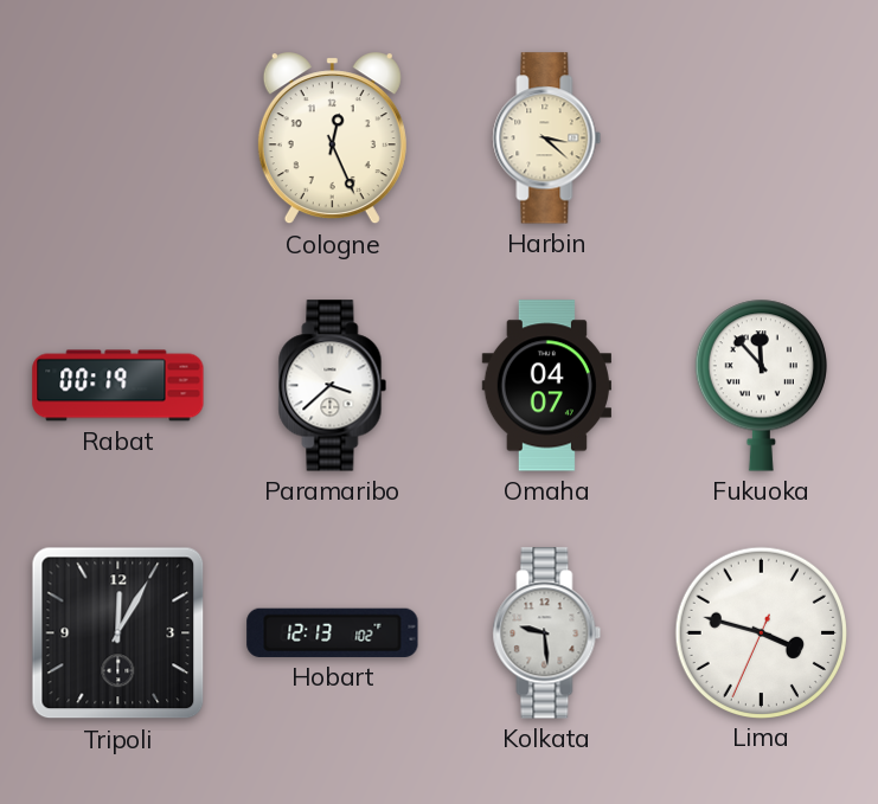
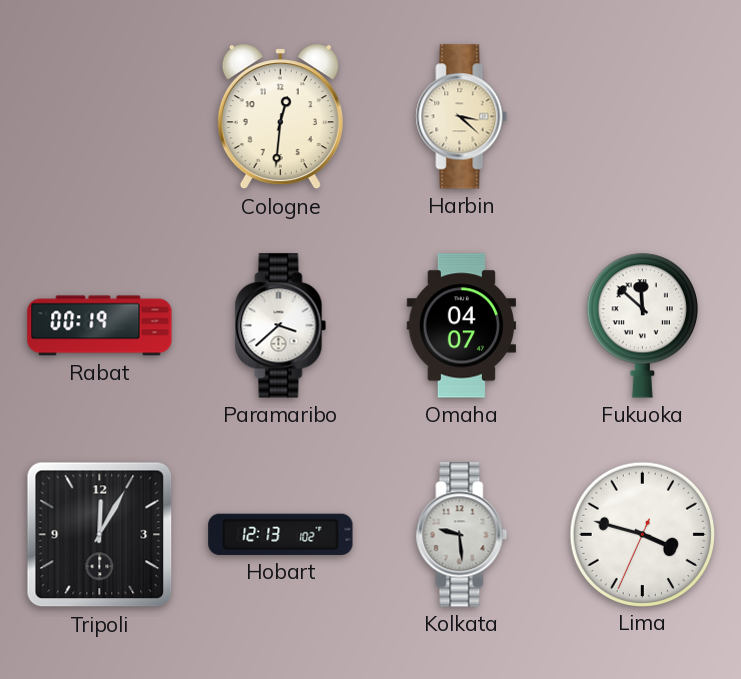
Cologne: 12:26 -> 12:31 (280, 117)
Fukuoka: 11:53 -> 11:52 (642, 325)
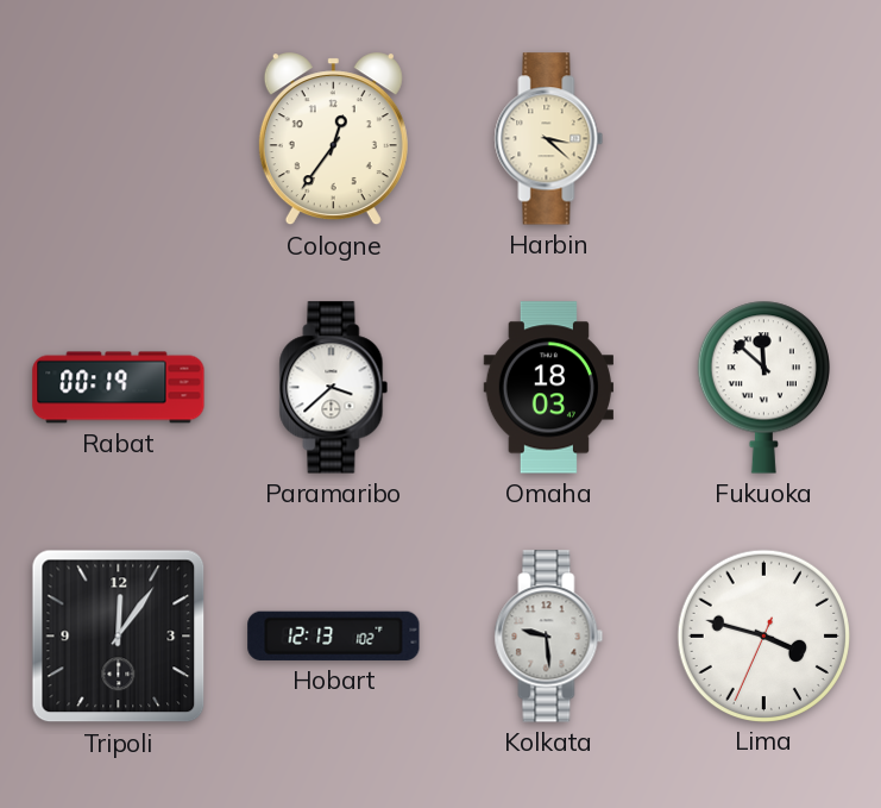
Cologne: 12:31 -> 12:36 (333, 139)
Omaha: 04:07 -> 18:03 (548, 388)
Tripoli: 12:05 -> 12:06 (119, 637)
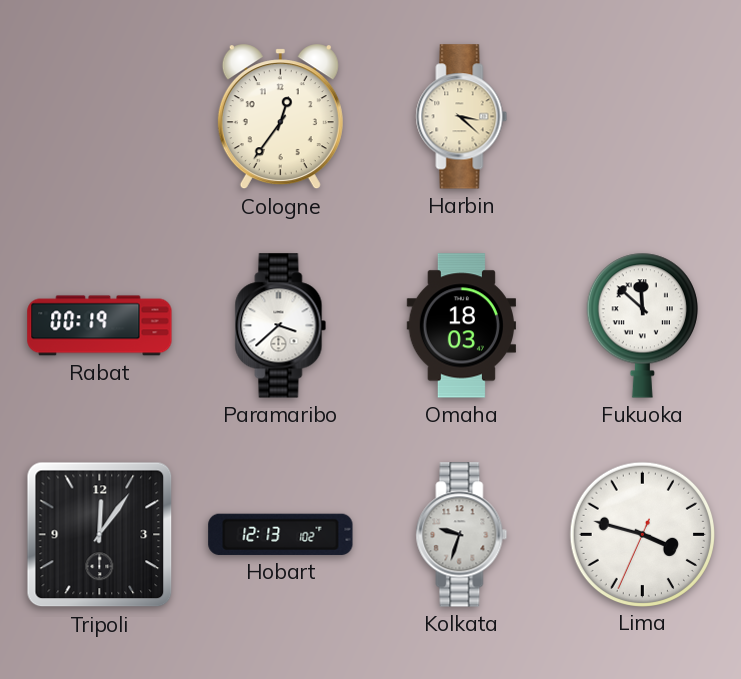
Kolkata: 9:29 -> 9:33 (462, 535)
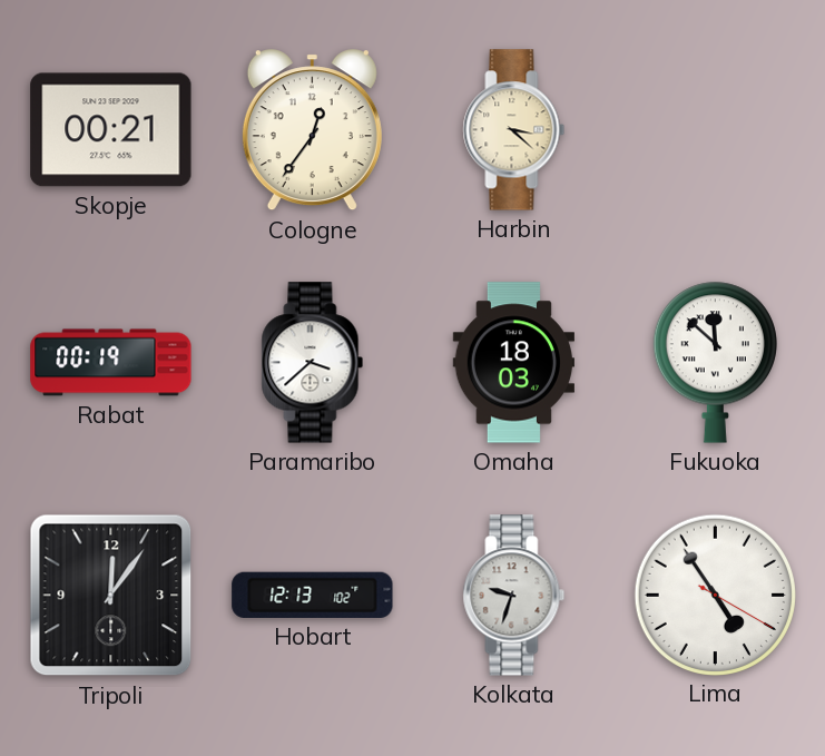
Skopje: none -> 00:21 (111, 130)
Lima: 3:47 -> 4:54 (715, 595)
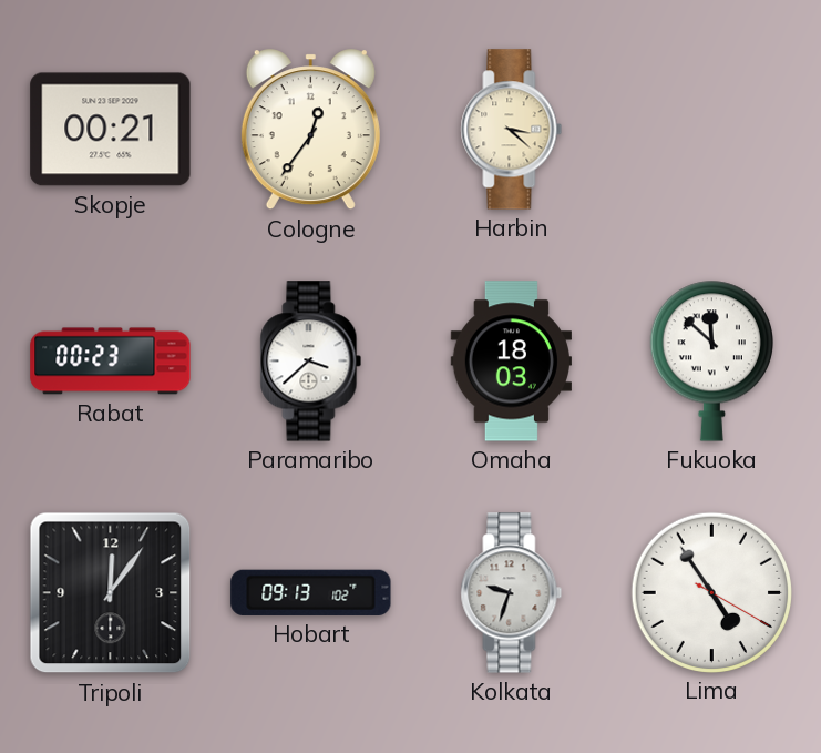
Rabat: 00:19 -> 00:23 (111, 362)
Hobart: 12:13 -> 09:13 (311, 592)
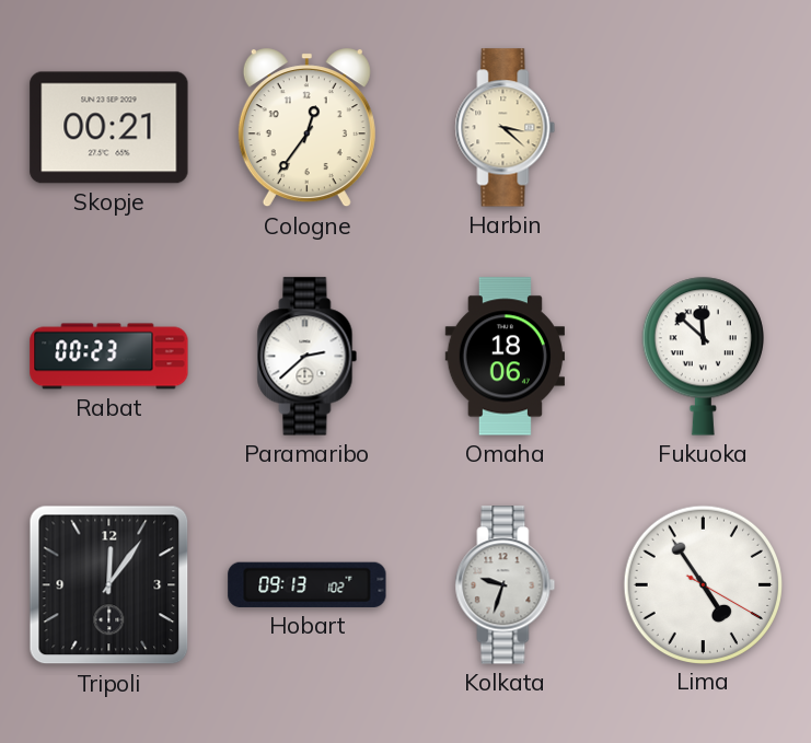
Paramaribo: 3:38 -> 2:38 (308, 357)
Omaha: 18:03 -> 18:06 (505, 357)
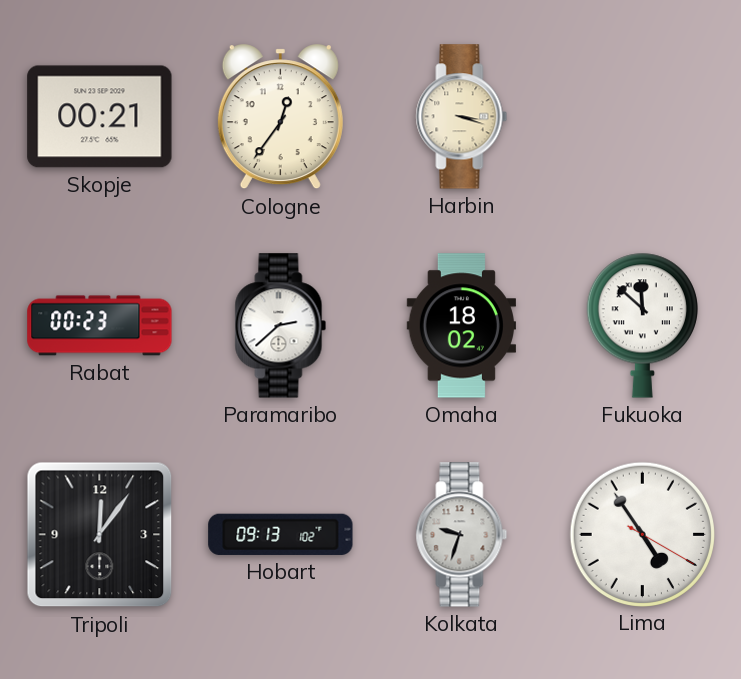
Harbin: 3:22 -> 3:18 (462, 117)
Omaha: 18:06 -> 18:02 (461, 326)
